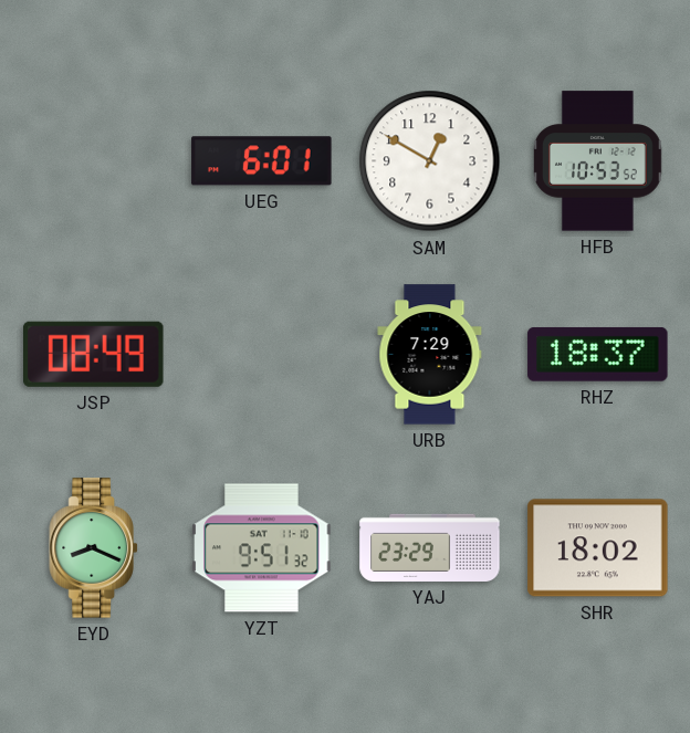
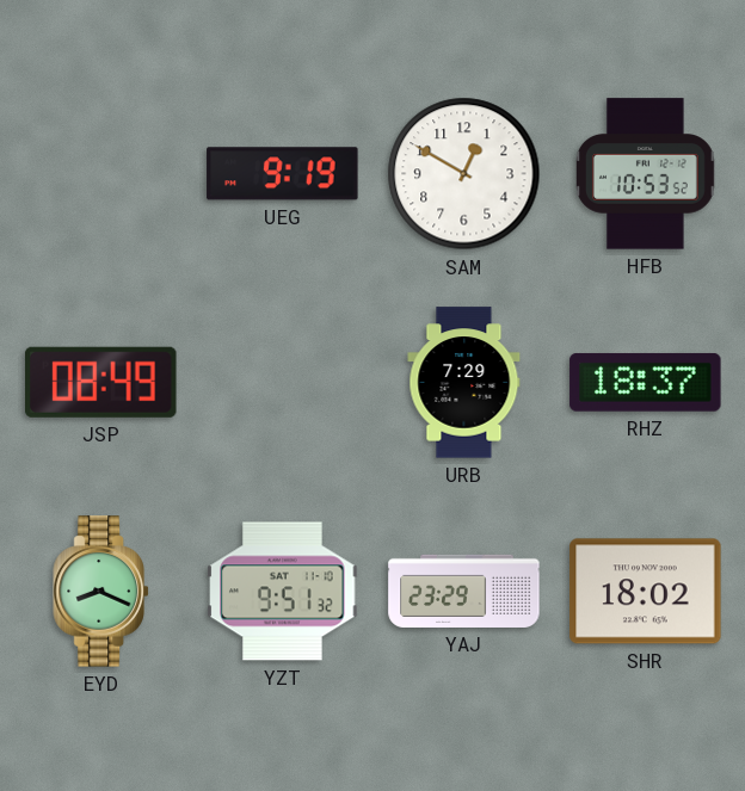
UEG: 6:01 -> 9:19 (283, 174)
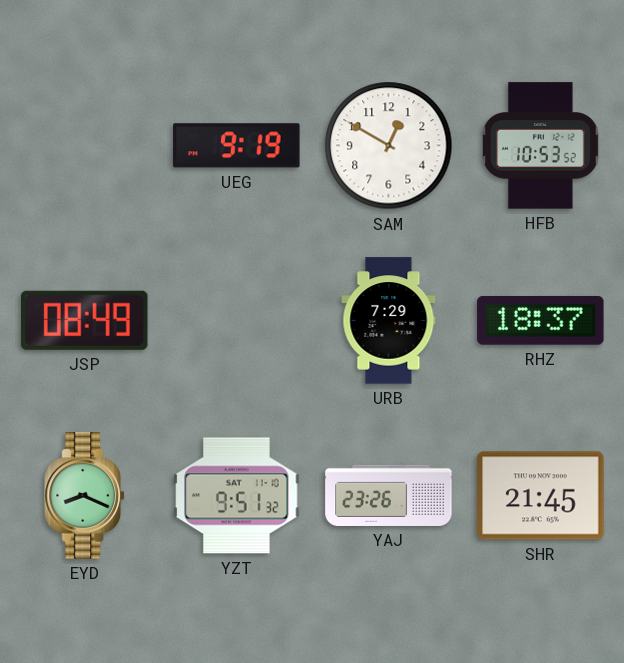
YAJ: 23:29 -> 23:26 (389, 495)
SHR: 18:02 -> 21:45 (541, 496)
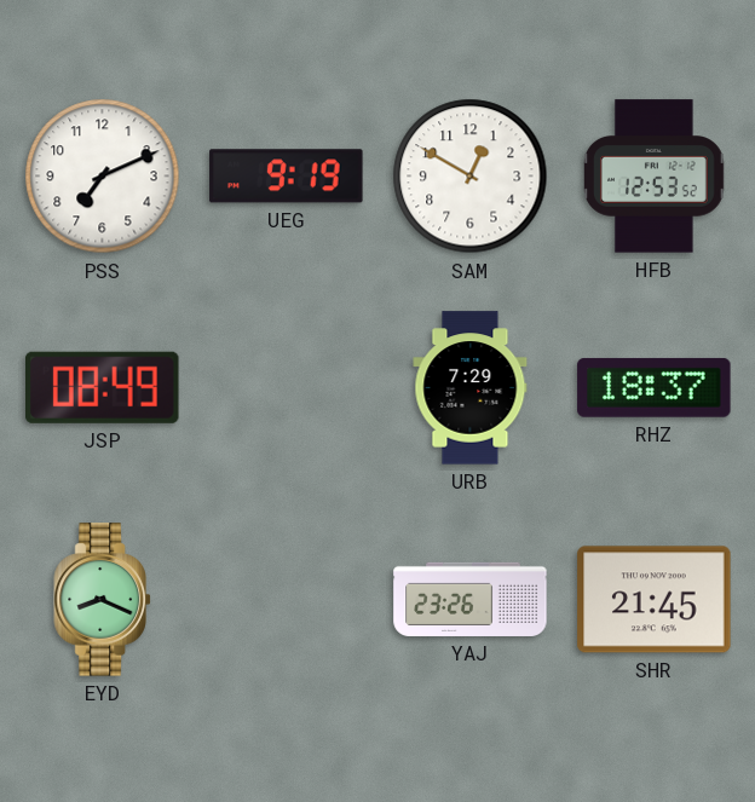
PSS: none -> 7:11 (103, 177)
HFB: 10:53 -> 12:53 (655, 177)
YZT: 9:51 -> none (237, 496)
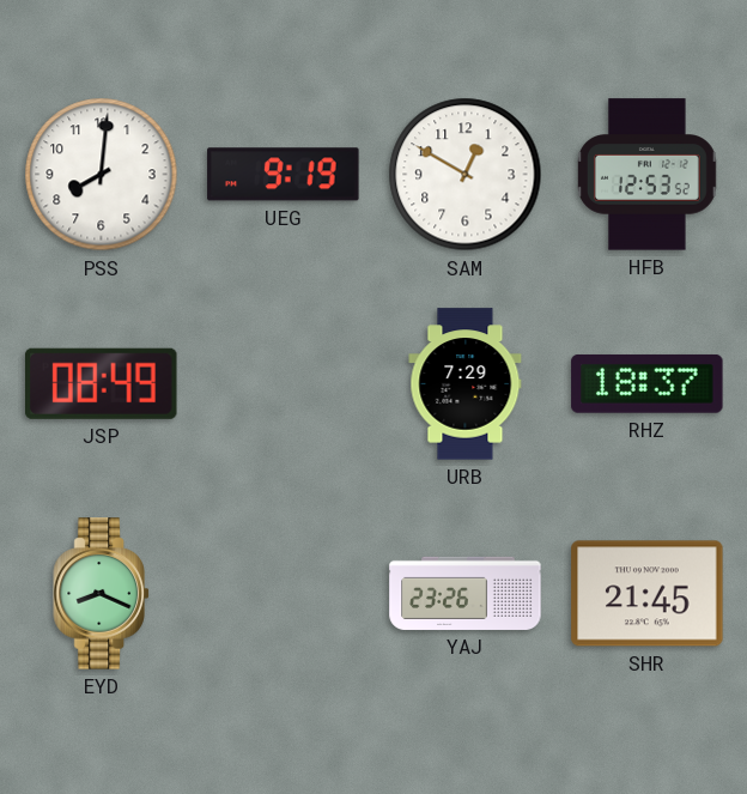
PSS: 7:11 -> 8:01 (102, 175)
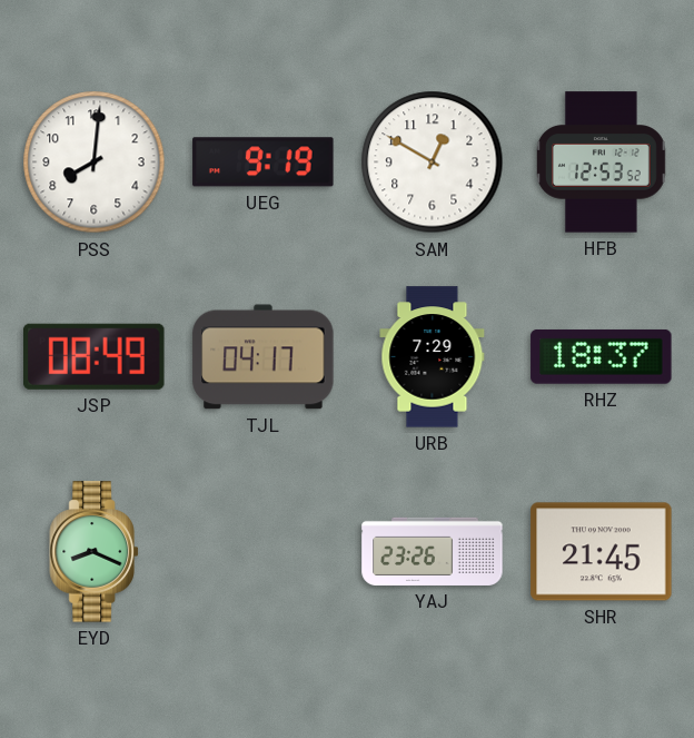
TJL: none -> 04:17 (264, 357)
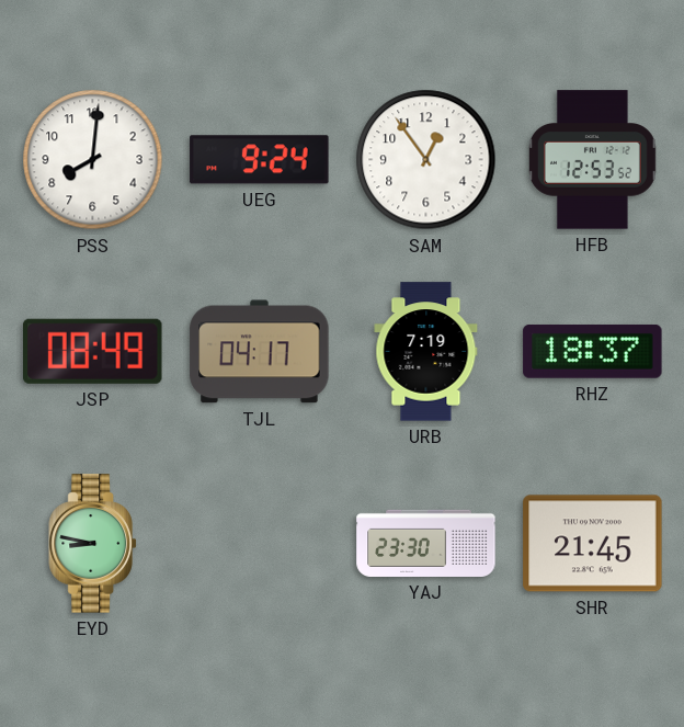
UEG: 9:19 -> 9:24 (260, 160)
SAM: 12:50 -> 12:54 (426, 160)
URB: 7:29 -> 7:19 (426, 352)
EYD: 8:19 -> 8:47 (93, 544)
YAJ: 23:26 -> 23:30 (426, 543)
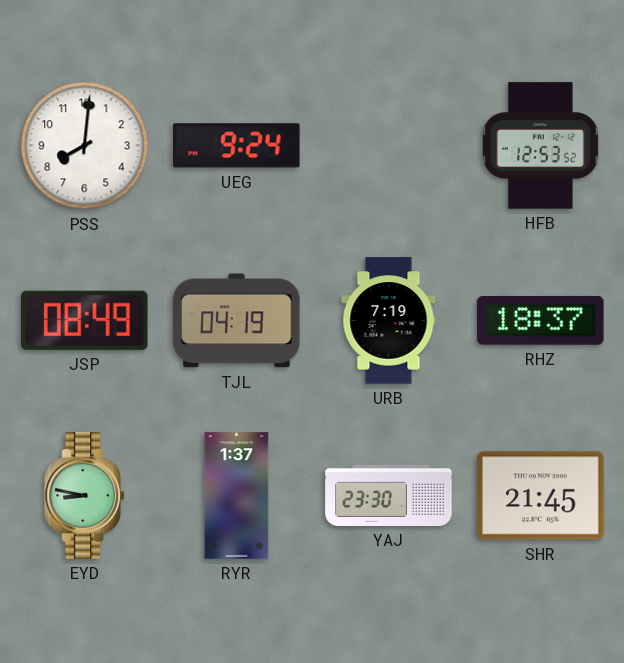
SAM: 12:54 -> none (426, 160)
TJL: 04:17 -> 04:19 (237, 321)
RYR: none -> 1:37 (237, 496)
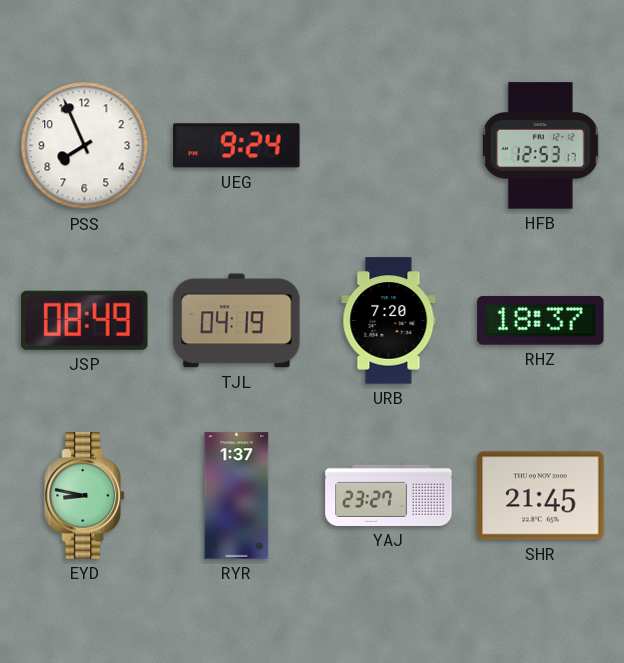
PSS: 8:01 -> 7:56 (85, 146)
HFB: 12:53:52 -> 12:53:17 (541, 146)
URB: 7:19 -> 7:20 (389, 321)
YAJ: 23:30 -> 23:27 (389, 495)
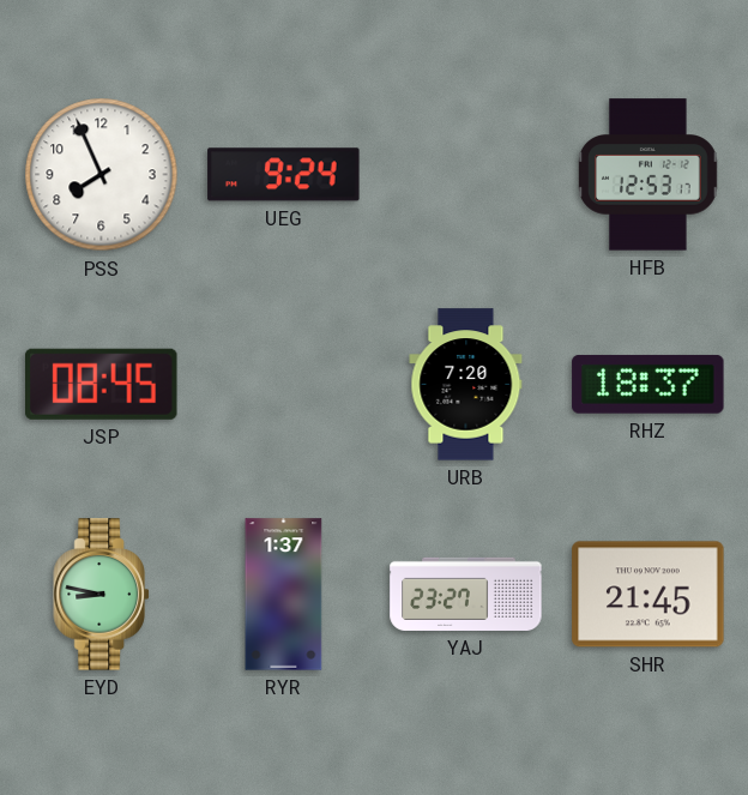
JSP: 08:49 -> 08:45 (102, 384)
TJL: 04:19 -> none (237, 321)
